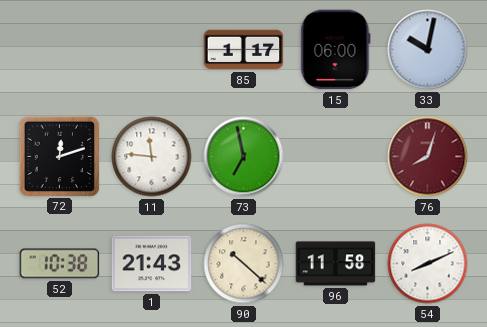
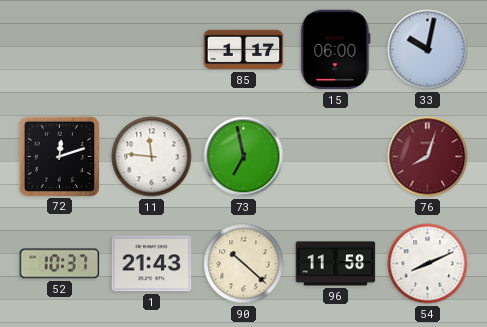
52: 10:38 -> 10:37 (60, 264)
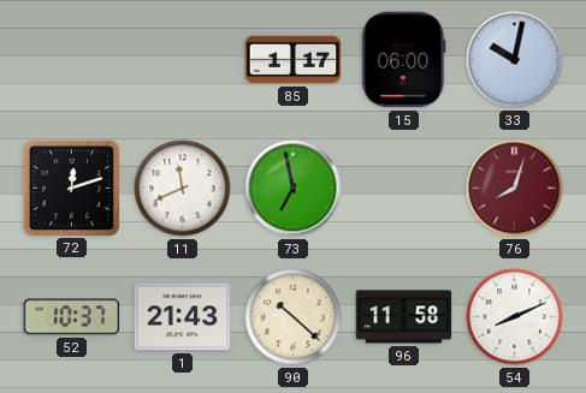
11: 11:46 -> 11:41 (183, 189)
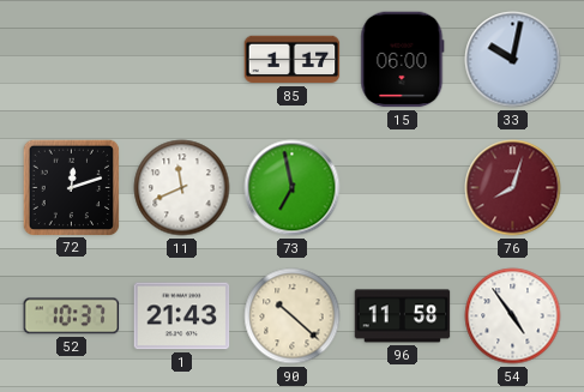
54: 8:11 -> 4:54 (513, 316)
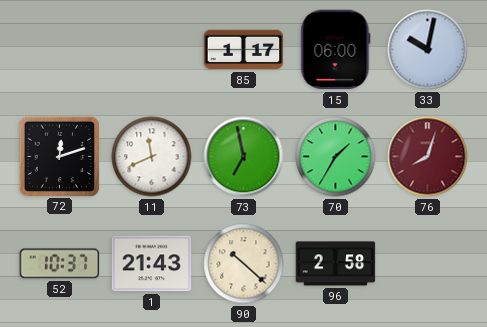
70: none -> 1:35 (336, 157)
96: 11:58 -> 2:58 (336, 264)
54: 4:54 -> none (513, 316)
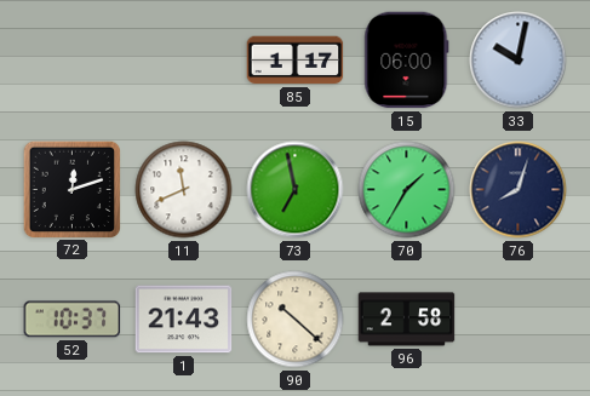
76 dial: burgundy -> navy (519, 190)
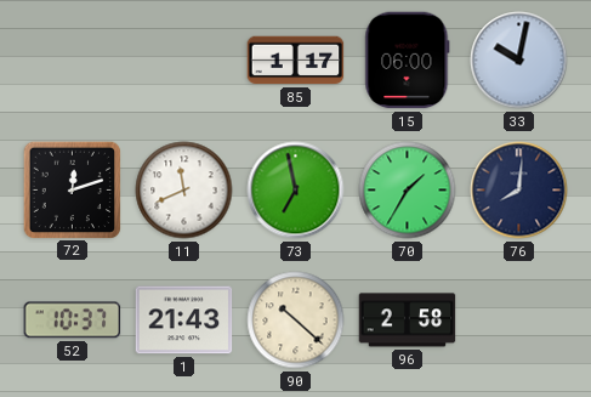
76: 8:03 -> 8:01 (519, 191)
